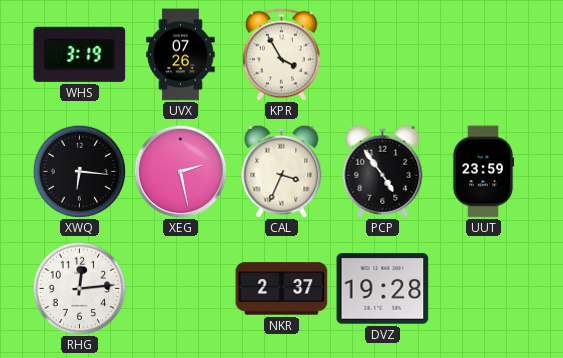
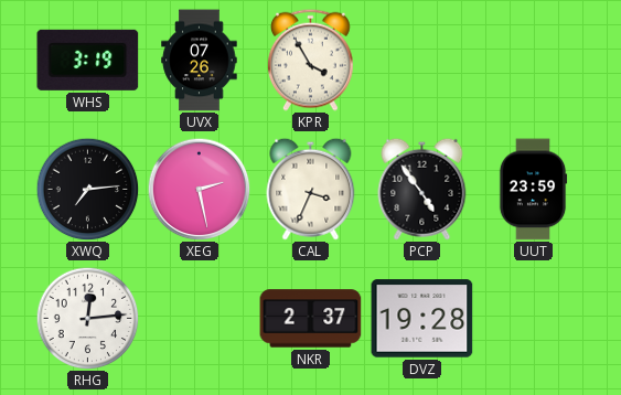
XWQ: 6:16 -> 7:14 (87, 189)
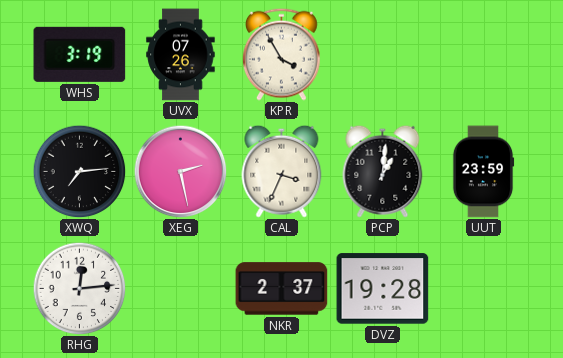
PCP: 4:54 -> 1:01 (383, 171)
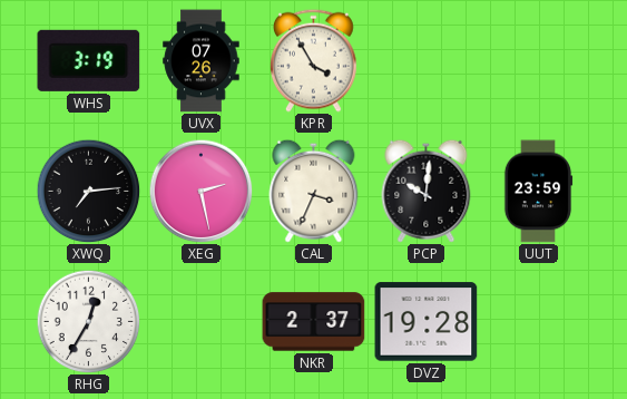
PCP: 1:01 -> 10:01 (427, 191)
RHG: 12:14 -> 12:35 (88, 321)
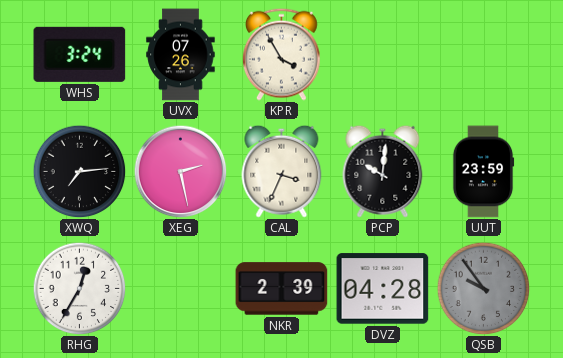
WHS: 3:19 -> 3:24 (80, 54)
NKR: 2:37 -> 2:39 (282, 289)
DVZ: 19:28 -> 04:28 (383, 289)
QSB: none -> 9:54 (483, 288)
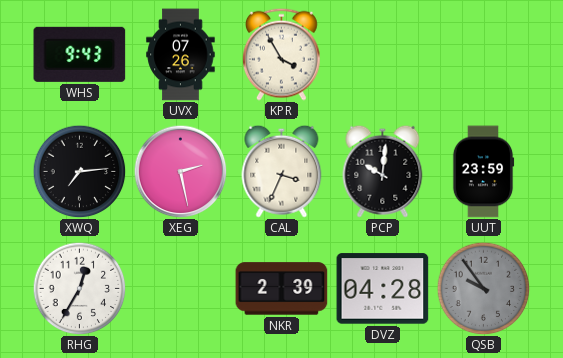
WHS: 3:24 -> 9:43 (80, 54)
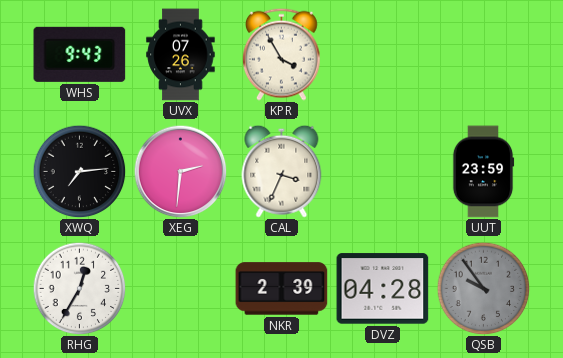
XEG: 2:28 -> 2:31 (180, 171)
PCP: 10:01 -> none (383, 171)
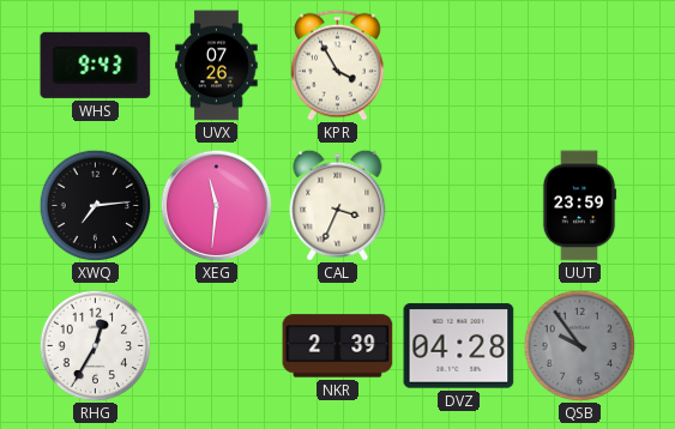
XEG: 2:31 -> 11:31 (216, 205)
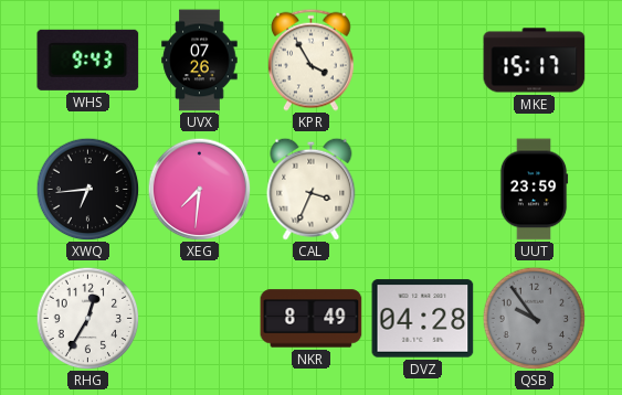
MKE: none -> 15:17 (535, 61)
XWQ: 7:14 -> 6:44 (87, 189)
XEG: 11:31 -> 7:31 (199, 189)
NKR: 2:39 -> 8:49 (312, 319)
